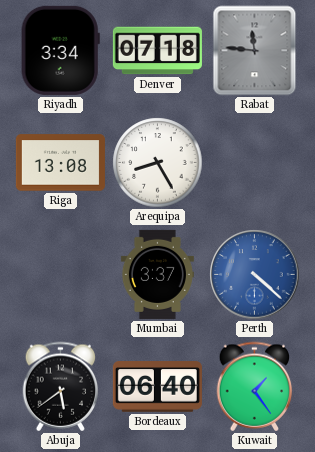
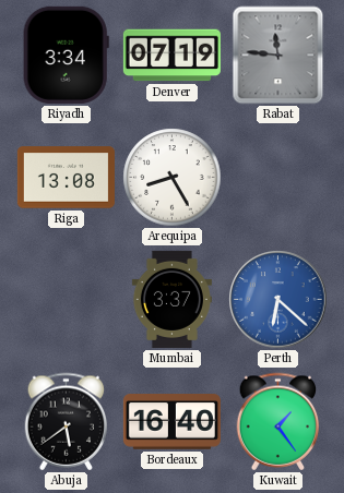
Denver: 07:18 -> 07:19 (171, 56)
Perth: 4:22 -> 6:22 (278, 300)
Bordeaux: 06:40 -> 16:40 (171, 422)
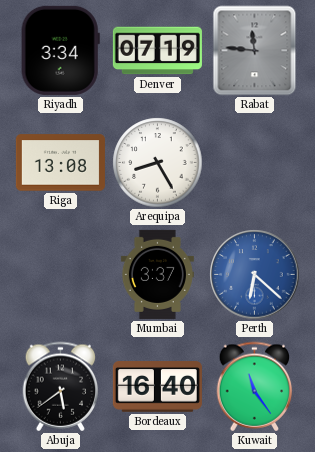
Kuwait: 1:24 -> 11:24 (255, 387)
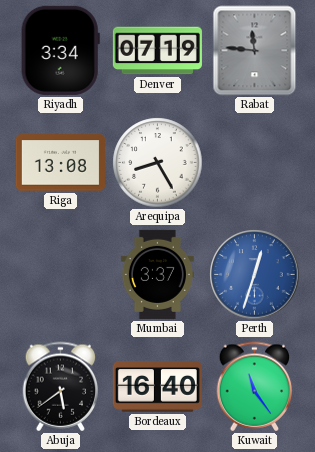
Perth: 6:22 -> 12:33 (255, 275)
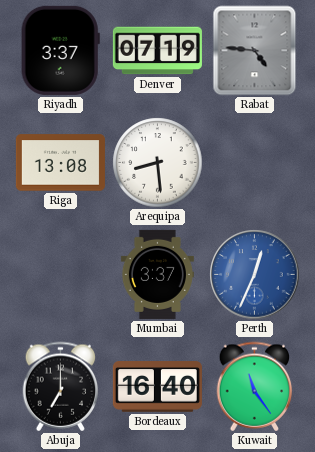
Riyadh: 3:34 -> 3:37 (60, 50)
Rabat: 11:46 -> 4:46 (255, 51)
Arequipa: 8:25 -> 8:29 (158, 163)
Perth: 12:33 -> 12:34 (255, 275)
Abuja: 5:39 -> 7:00 (61, 387)
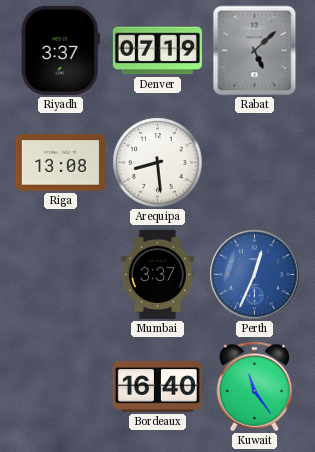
Rabat: 4:46 -> 5:08 (255, 51)
Abuja: 7:00 -> none (61, 387)
